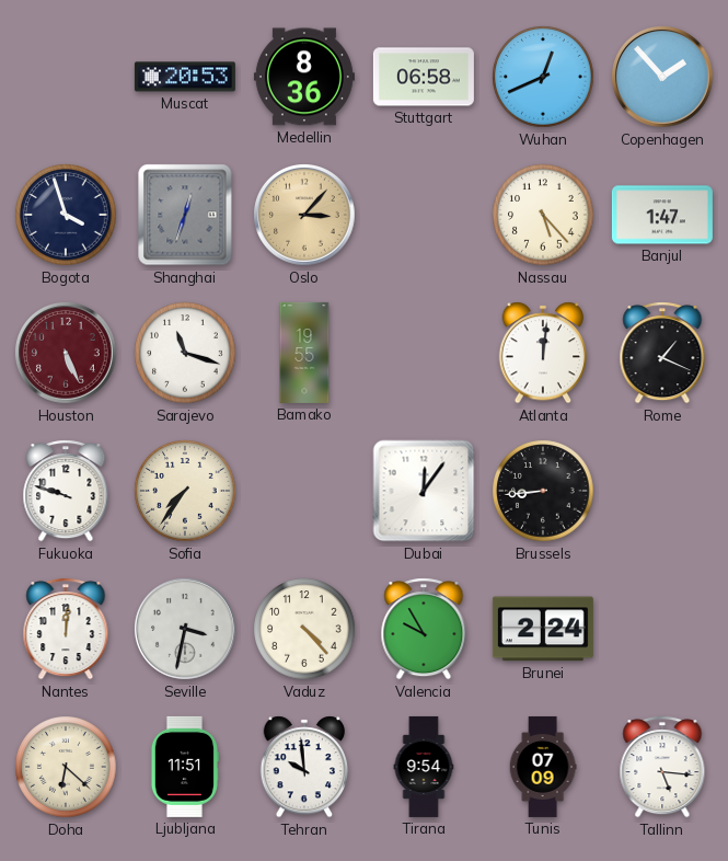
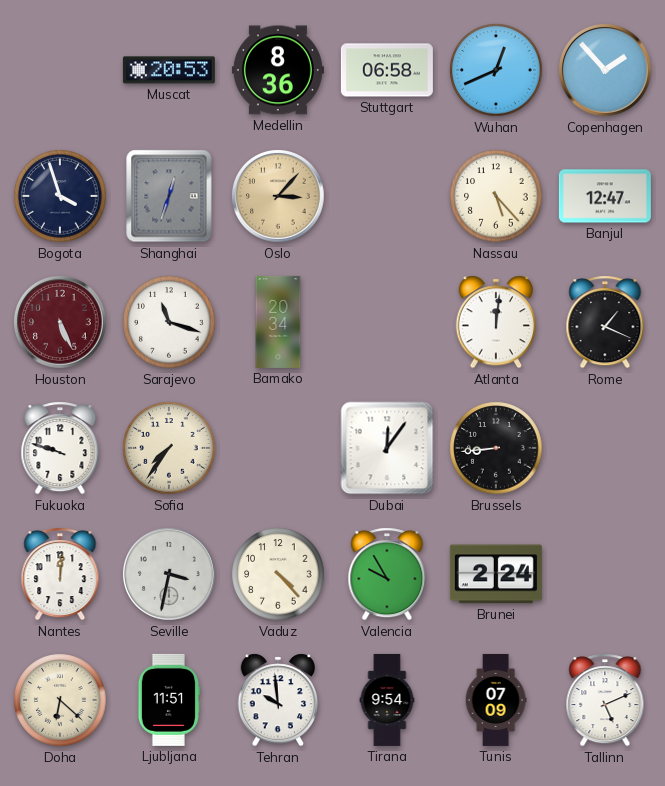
Banjul: 1:47 -> 12:47 (605, 196)
Bamako: 19:55 -> 20:34 (278, 322)
Tallinn: 5:16 -> 5:11 (605, 700)
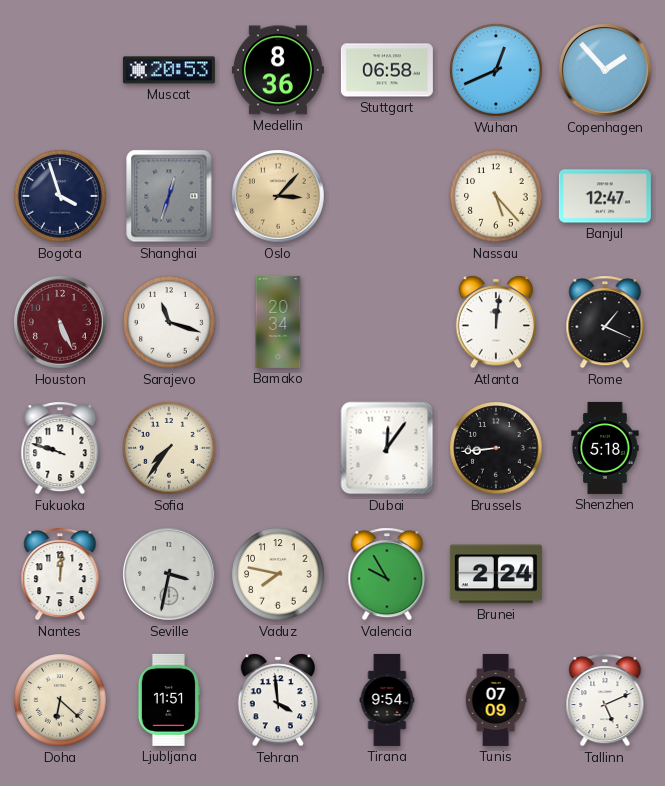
Shenzhen: none -> 5:18 (605, 448)
Vaduz: 4:23 -> 7:47 (278, 574)
Tehran: 9:59 -> 3:59 (278, 700)
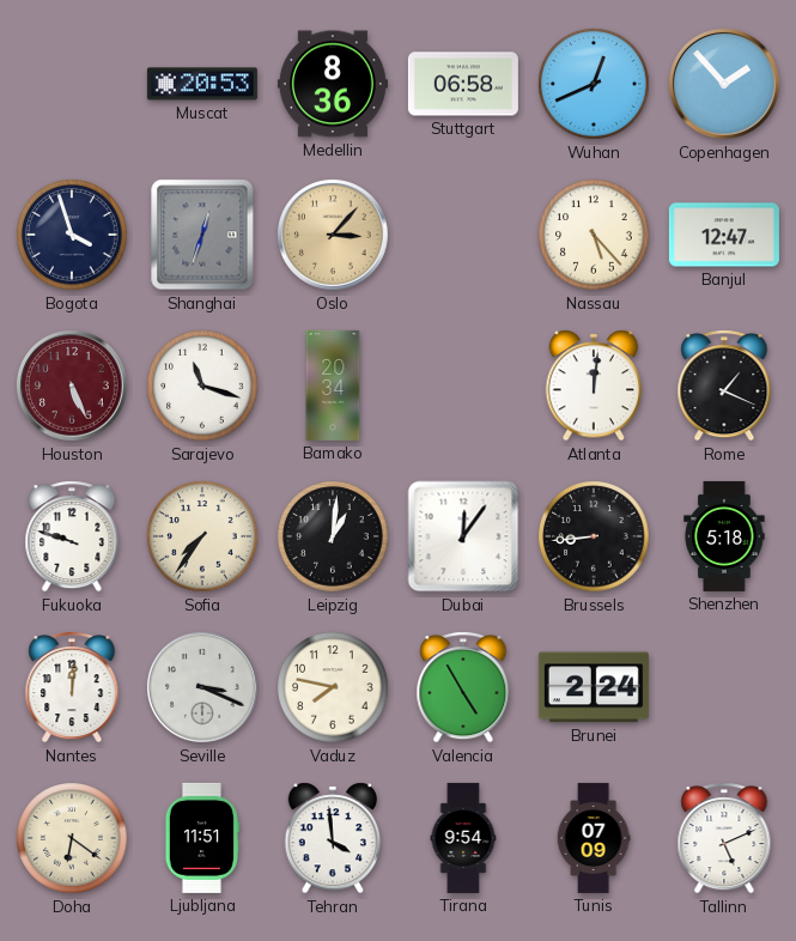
Leipzig: none -> 1:01 (333, 536)
Seville: 3:32 -> 3:19 (202, 687)
Valencia: 9:55 -> 4:55 (463, 687)
Doha: 6:22 -> 6:21 (72, 838)
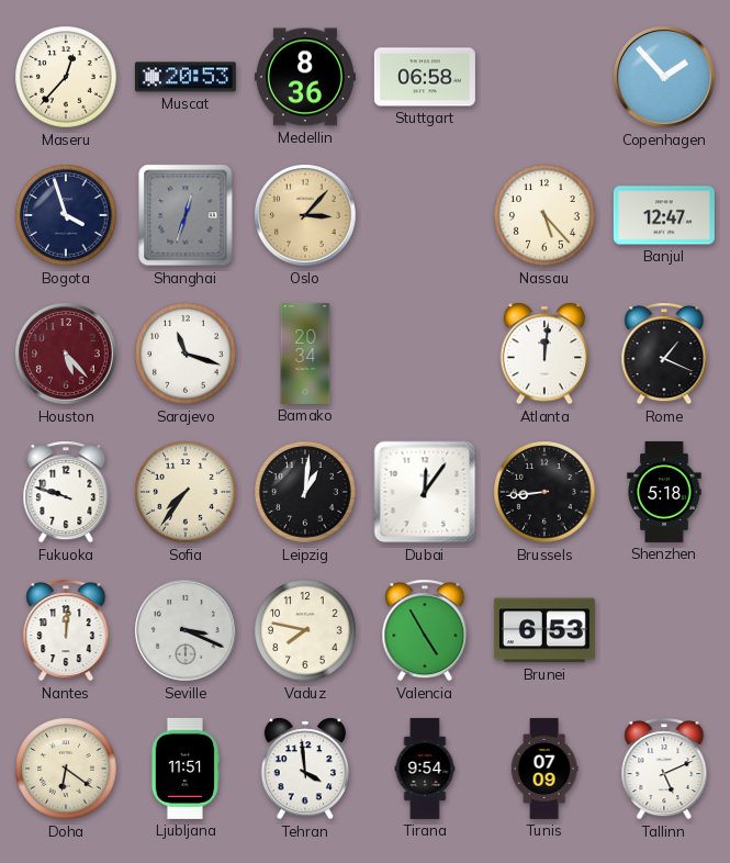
Maseru: none -> 12:37 (66, 77)
Wuhan: 12:41 -> none (594, 84)
Houston: 5:26 -> 5:23 (66, 354)
Brunei: 2:24 -> 6:53 (544, 630)
